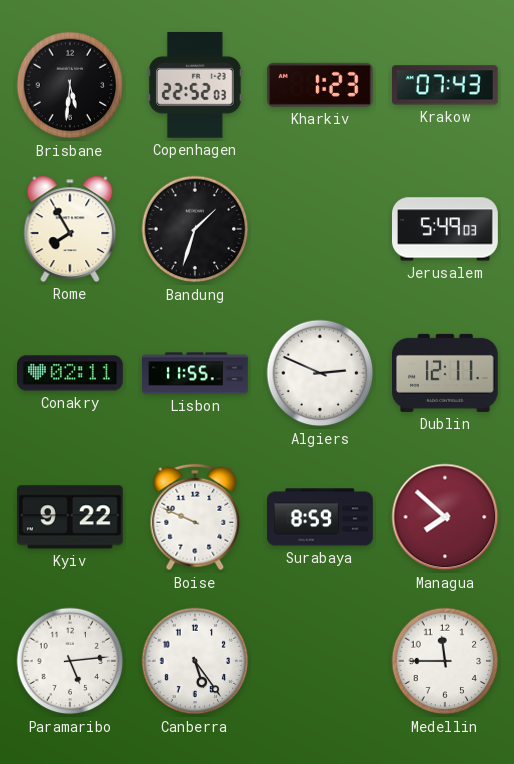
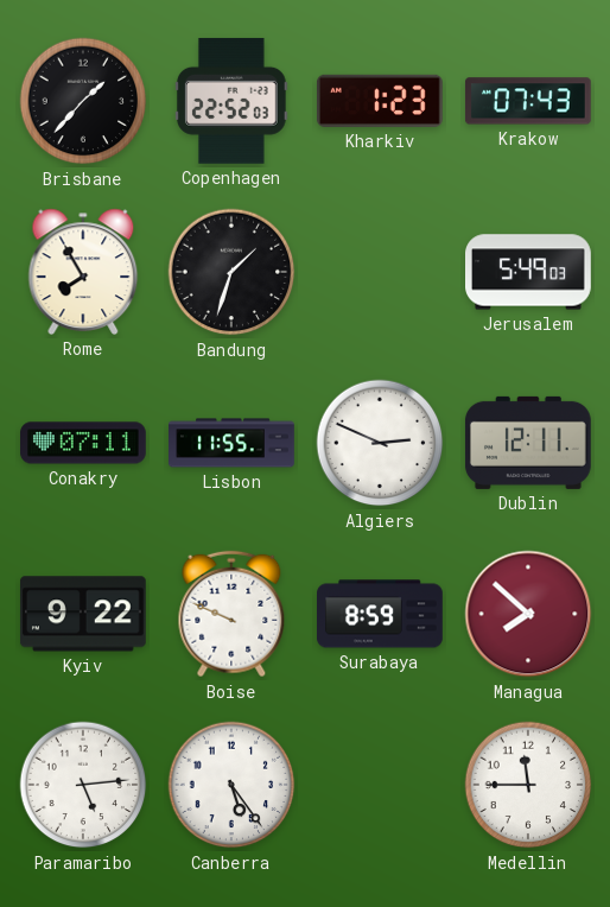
Brisbane: 5:31 -> 1:37 (83, 101)
Conakry: 02:11 -> 07:11 (84, 443)
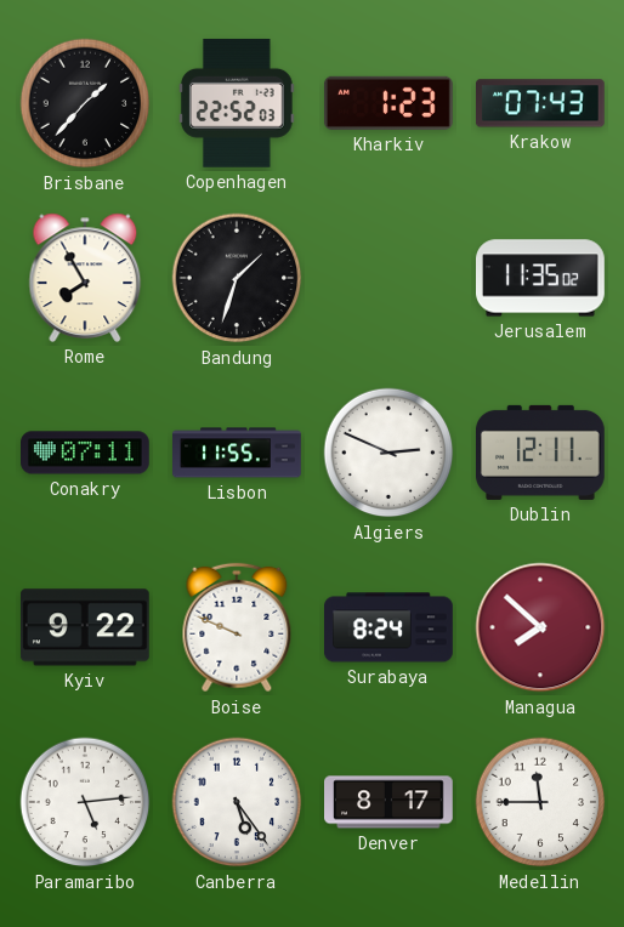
Jerusalem: 5:49 -> 11:35 (540, 278)
Surabaya: 8:59 -> 8:24 (390, 627)
Denver: none -> 8:17 (390, 802)
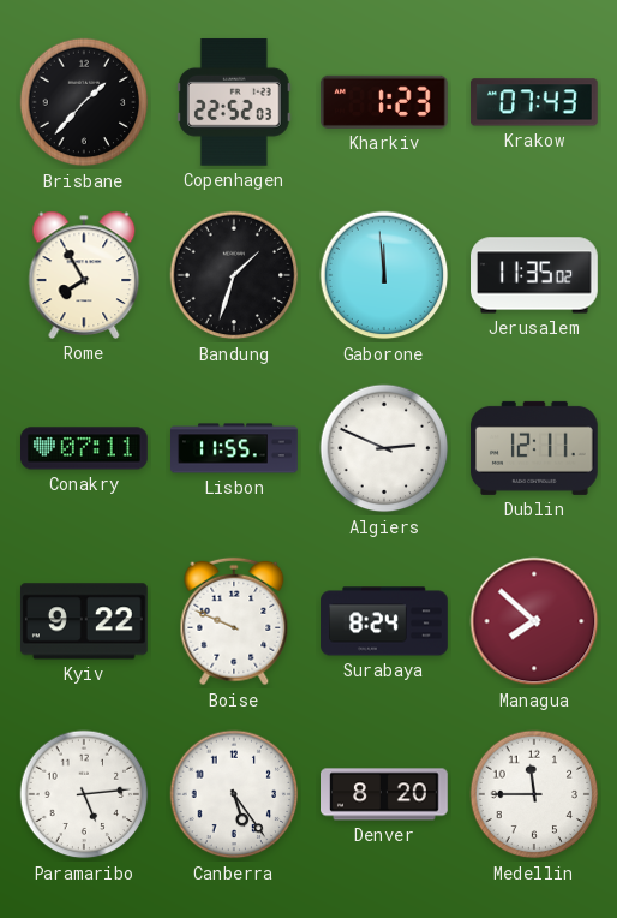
Gaborone: none -> 11:59 (384, 275)
Denver: 8:17 -> 8:20 (385, 794)
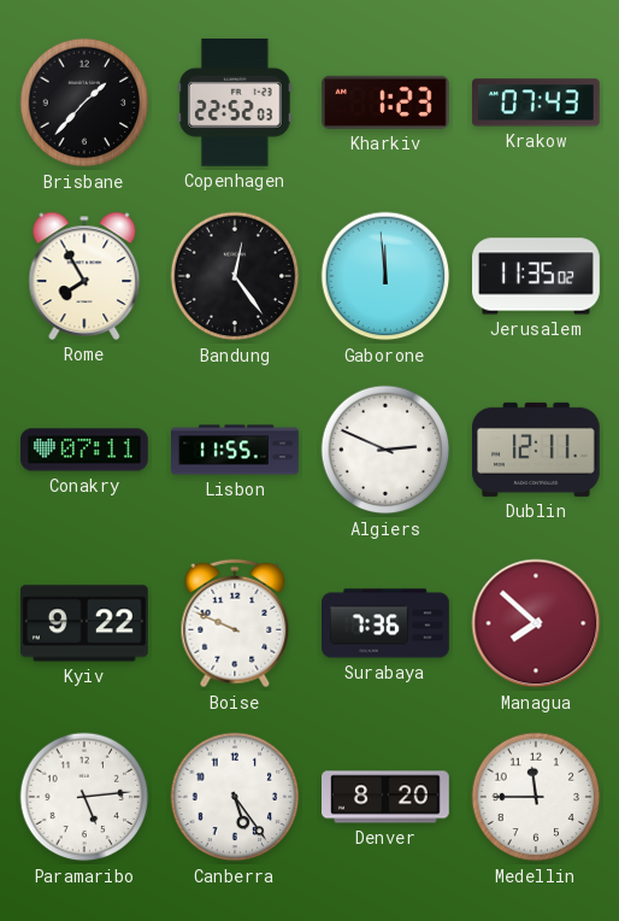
Bandung: 1:33 -> 12:24 (235, 276)
Surabaya: 8:24 -> 7:36 (387, 623)
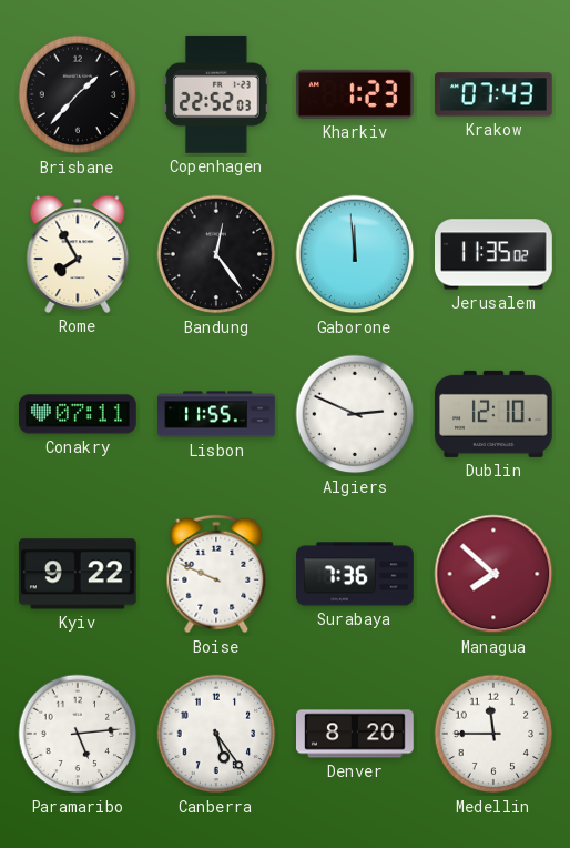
Dublin: 12:11 -> 12:10 (493, 414)
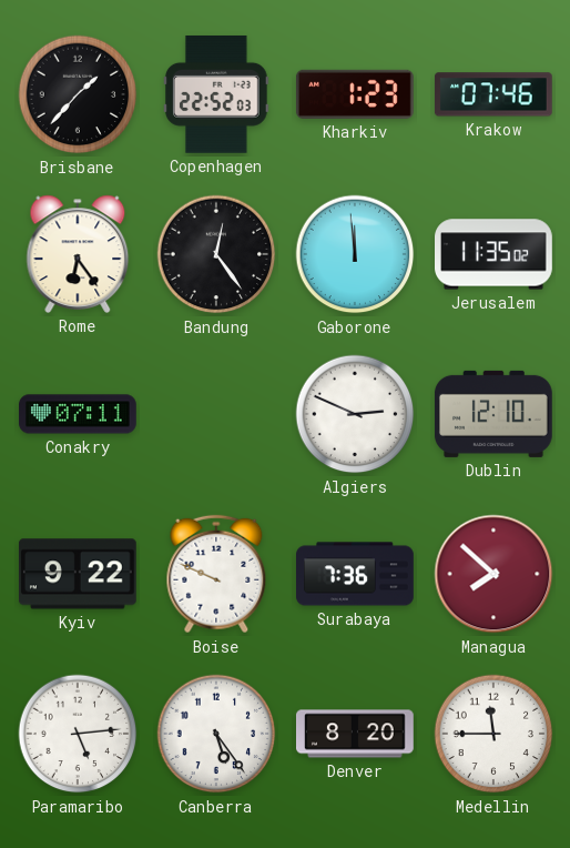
Krakow: 07:43 -> 07:46 (493, 94)
Rome: 7:55 -> 6:24 (78, 254)
Lisbon: 11:55 -> none (217, 414)
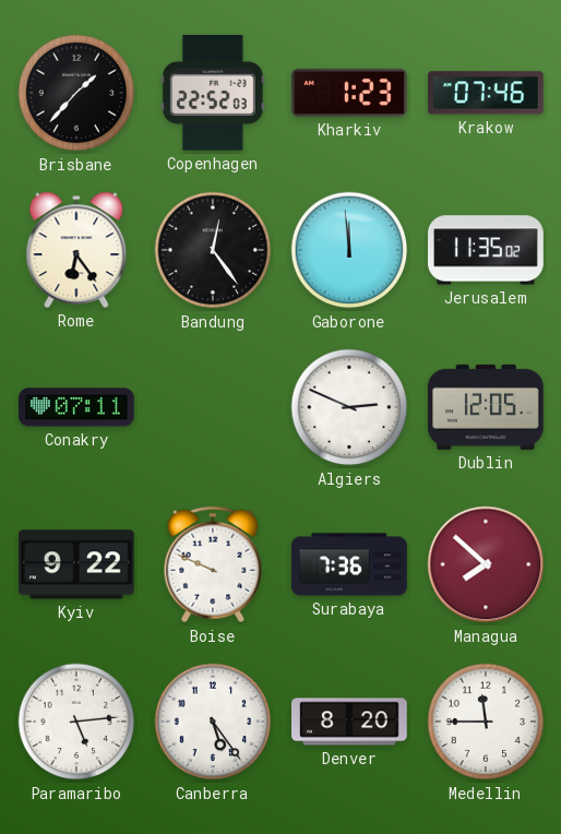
Dublin: 12:10 -> 12:05 (486, 407)
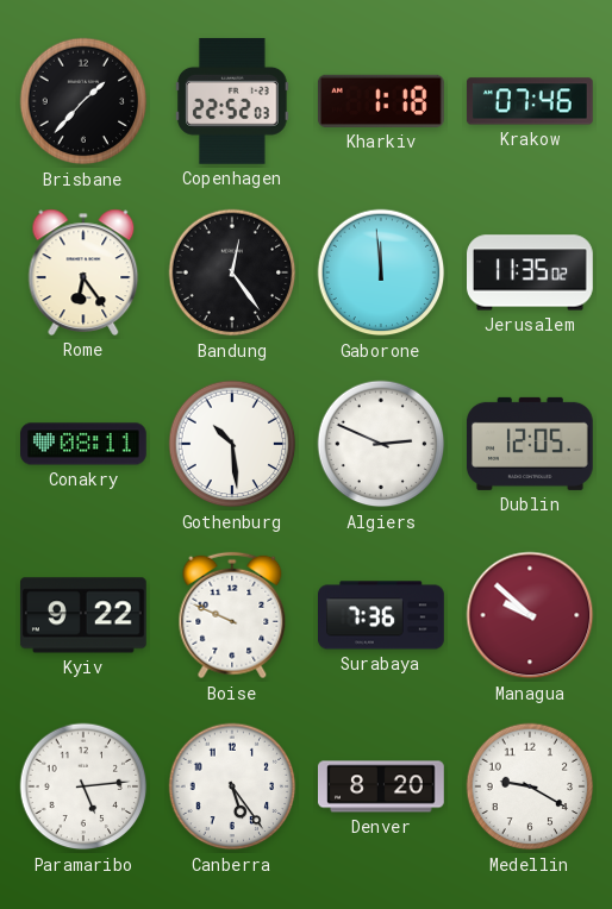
Kharkiv: 1:23 -> 1:18 (381, 101)
Conakry: 07:11 -> 08:11 (85, 444)
Gothenburg: none -> 10:29 (232, 444)
Managua: 7:52 -> 9:52 (530, 615)
Medellin: 11:45 -> 9:20 (530, 786)
